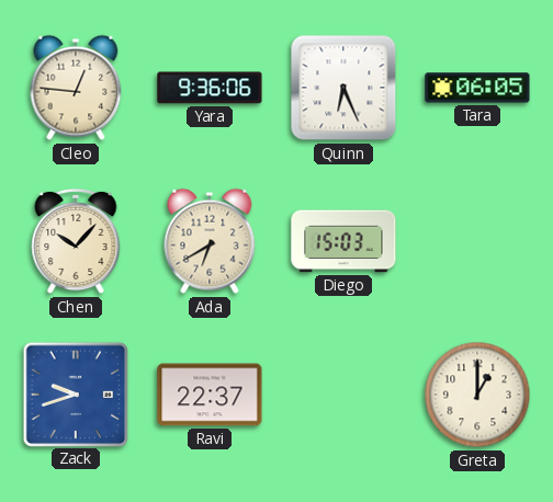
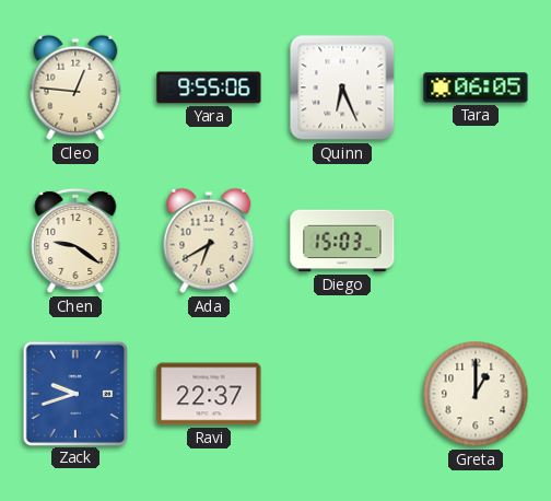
Yara: 9:36 -> 9:55 (209, 88)
Chen: 10:07 -> 9:21 (75, 241)
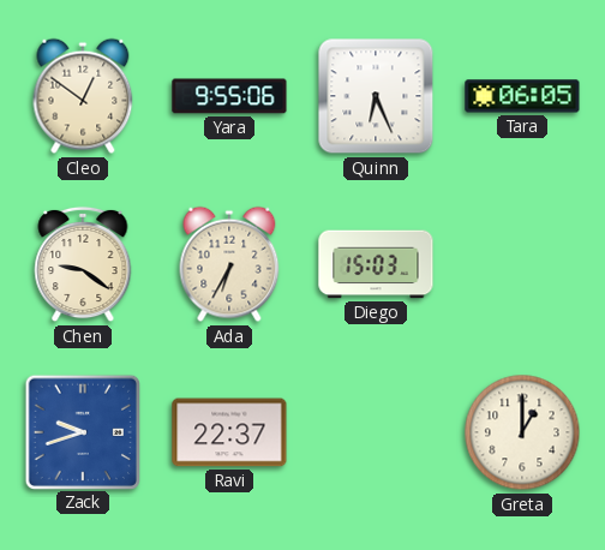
Cleo: 12:46 -> 12:51 (83, 96)
Ada: 6:40 -> 6:35 (229, 264)
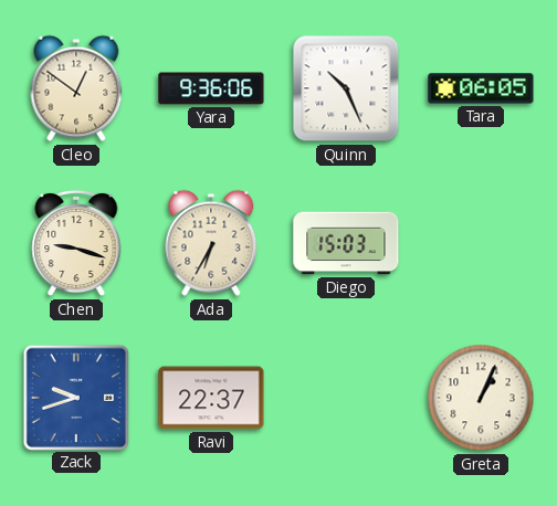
Yara: 9:55 -> 9:36 (211, 88)
Quinn: 6:26 -> 10:26 (346, 88)
Chen: 9:21 -> 9:18 (76, 243)
Greta: 1:00 -> 1:04 (481, 398)
